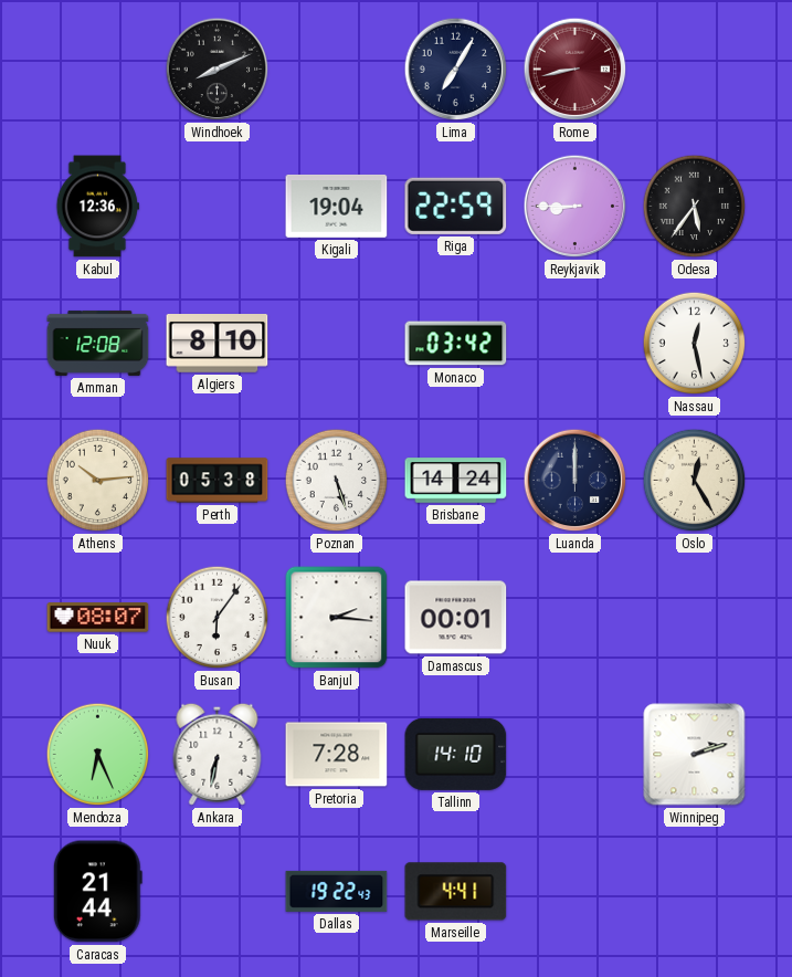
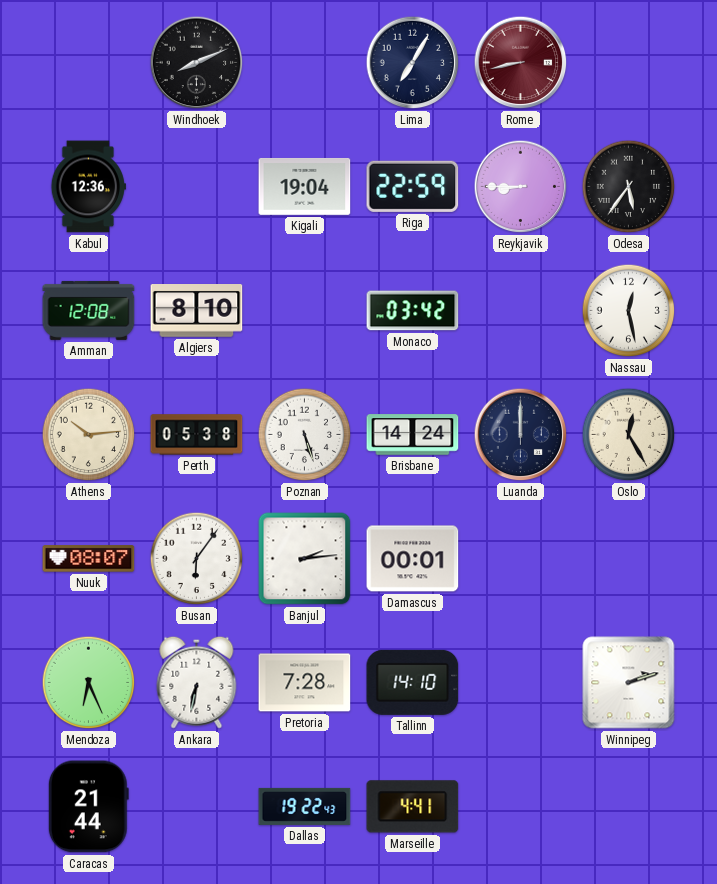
Banjul: 2:16 -> 2:14 (305, 559)
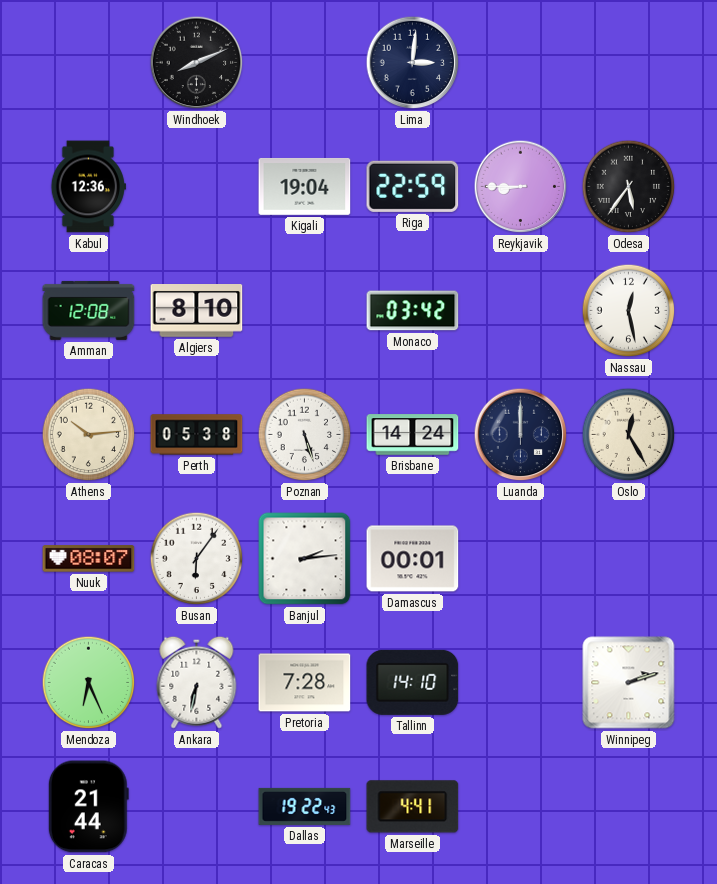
Lima: 7:05 -> 3:01 (413, 63)
Rome: 8:43 -> none (521, 63)
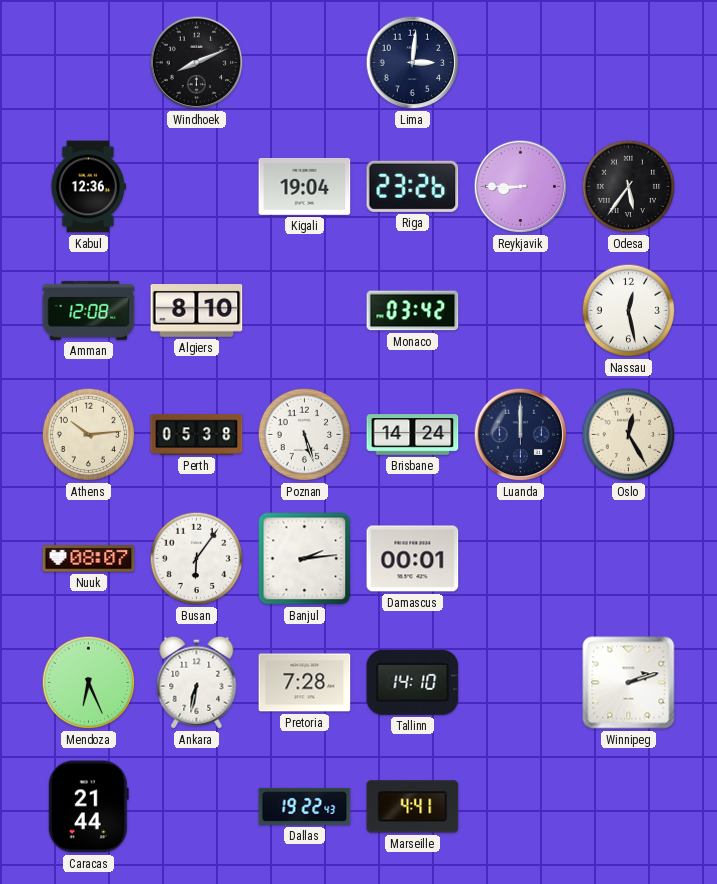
Riga: 22:59 -> 23:26 (413, 186)
